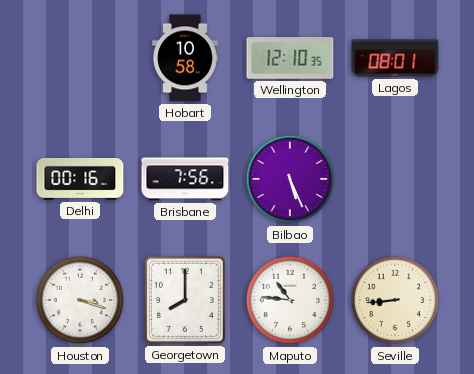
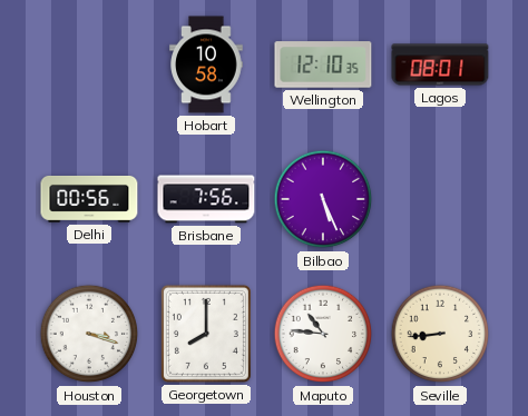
Delhi: 00:16 -> 00:56 (89, 199)
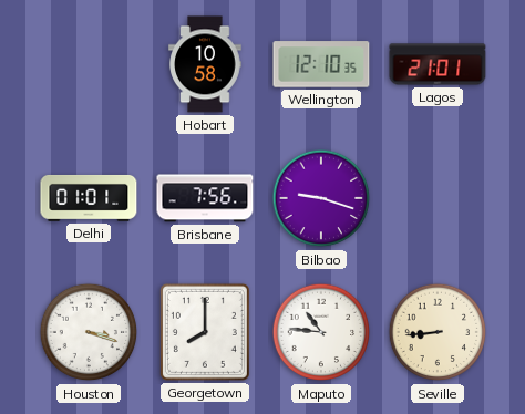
Lagos: 08:01 -> 21:01 (437, 64)
Delhi: 00:56 -> 01:01 (89, 198)
Bilbao: 5:26 -> 9:18 (321, 198)
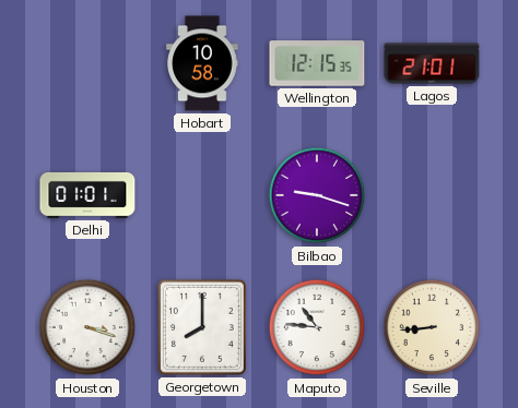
Wellington: 12:10 -> 12:15 (317, 63)
Brisbane: 7:56 -> none (205, 198)
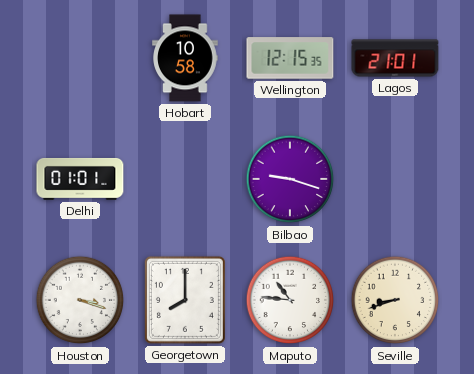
Seville: 8:44 -> 8:42 (395, 300)
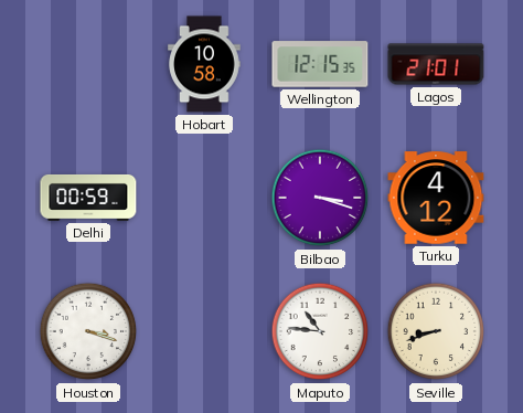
Delhi: 01:01 -> 00:59 (88, 198)
Bilbao: 9:18 -> 3:18 (320, 198)
Turku: none -> 4:12 (436, 198)
Georgetown: 8:00 -> none (185, 300)
